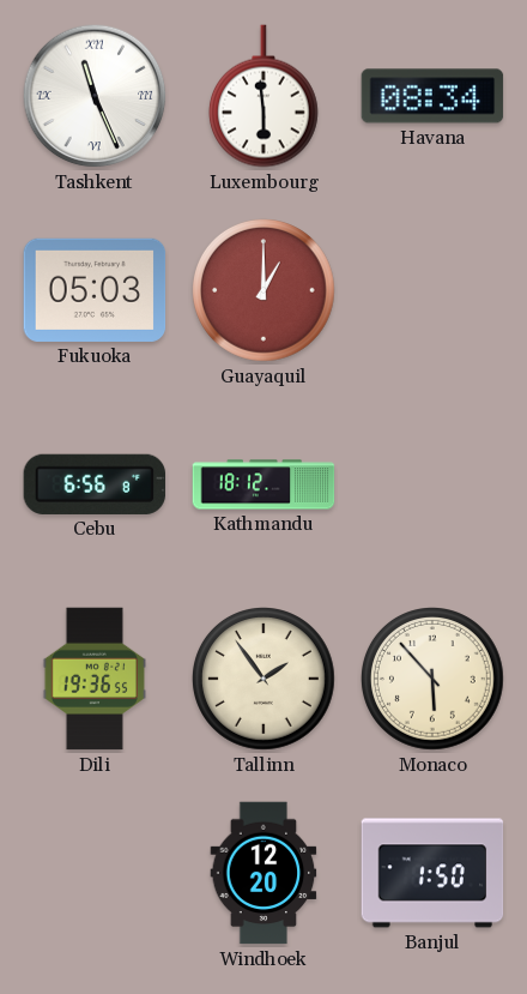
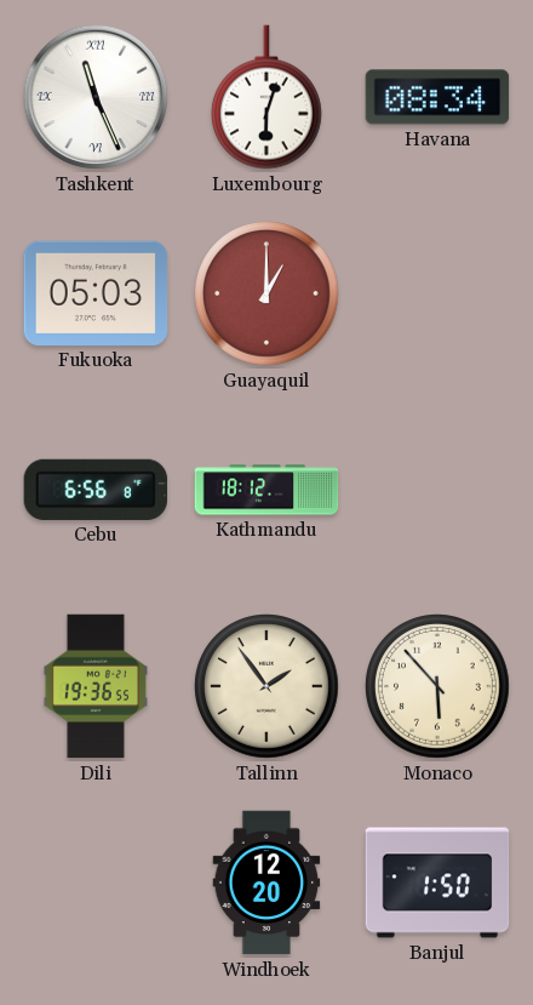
Luxembourg: 5:59 -> 6:03 (266, 97)
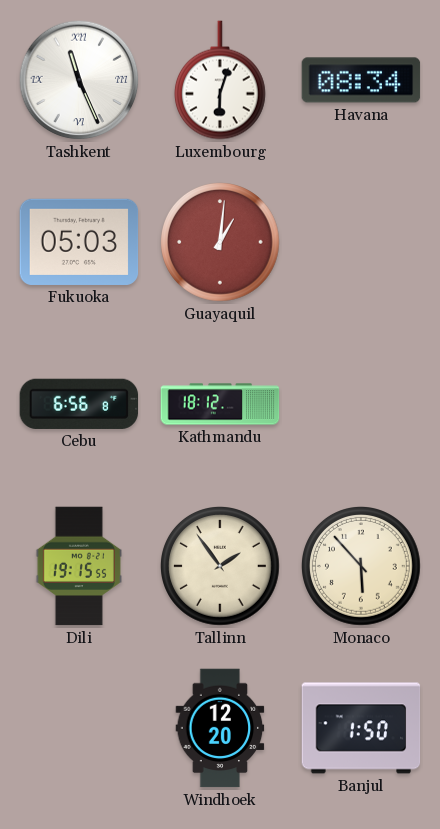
Guayaquil: 1:00 -> 1:01 (221, 243)
Dili: 19:36 -> 19:15 (79, 566)
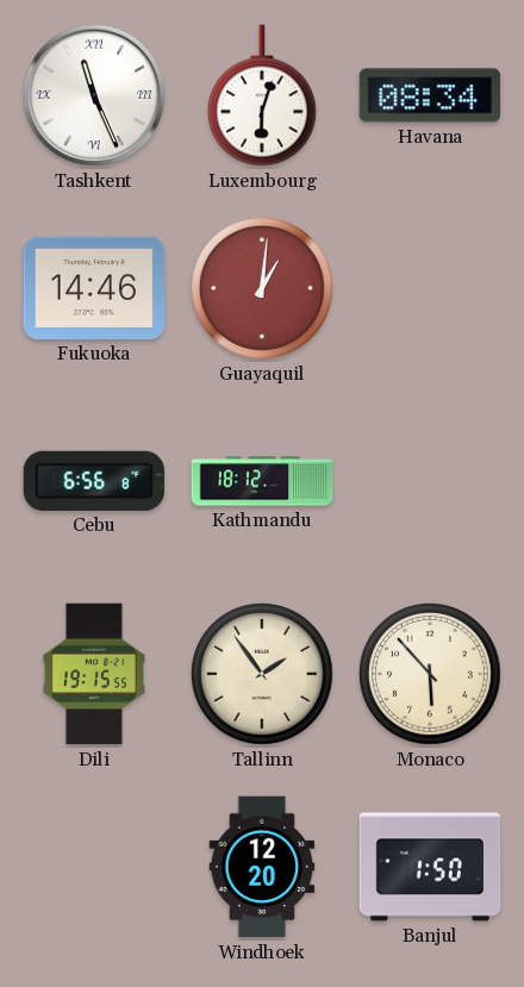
Fukuoka: 05:03 -> 14:46 (94, 288)
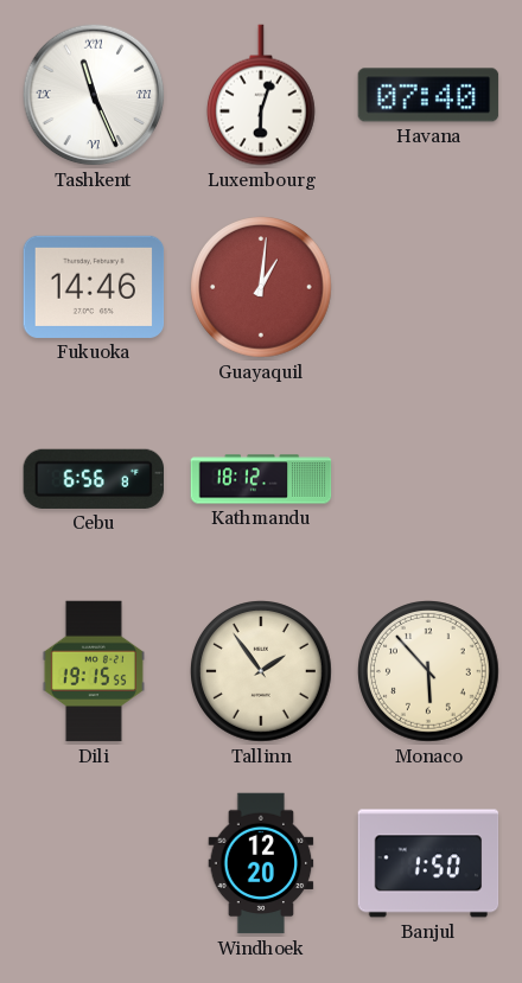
Havana: 08:34 -> 07:40 (428, 95)
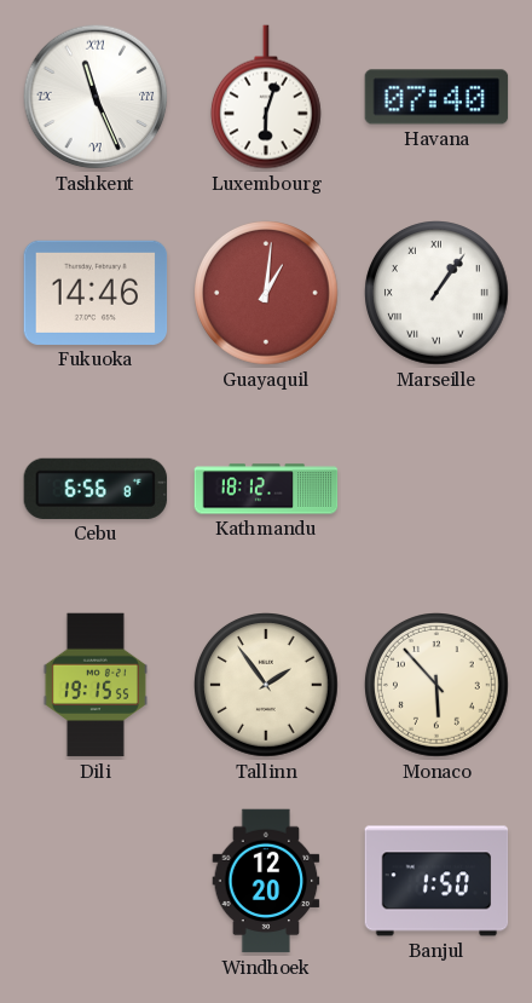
Marseille: none -> 1:06 (438, 294)
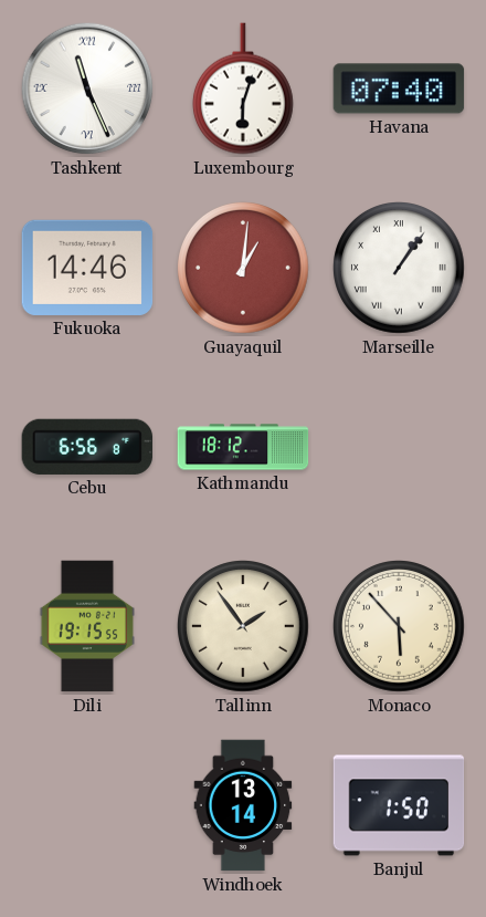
Windhoek: 12:20 -> 13:14 (243, 805)
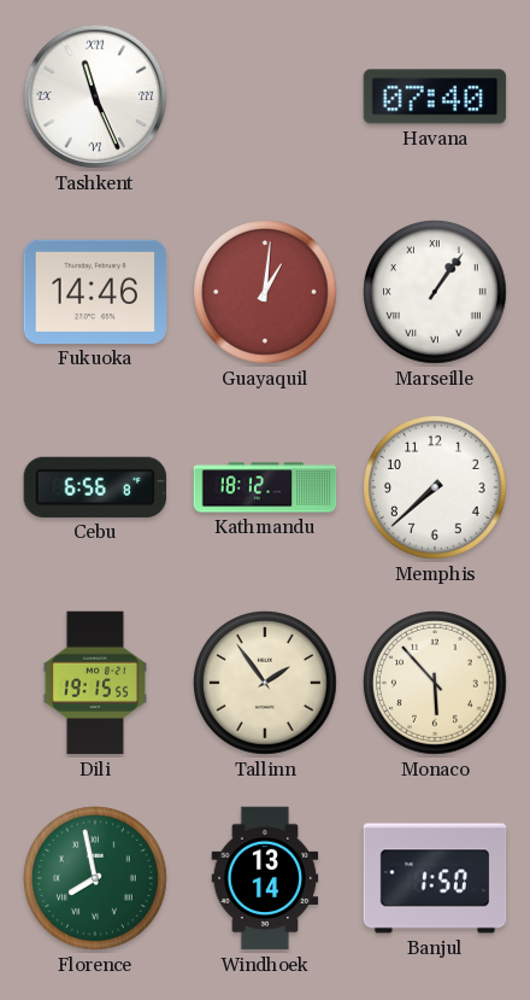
Luxembourg: 6:03 -> none (243, 88)
Memphis: none -> 7:38 (436, 489)
Florence: none -> 7:58 (96, 879)
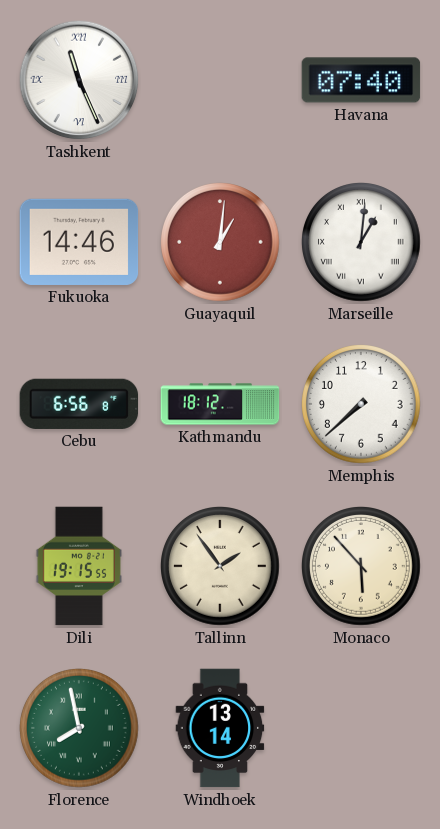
Marseille: 1:06 -> 1:01 (362, 243)
Banjul: 1:50 -> none (435, 878)
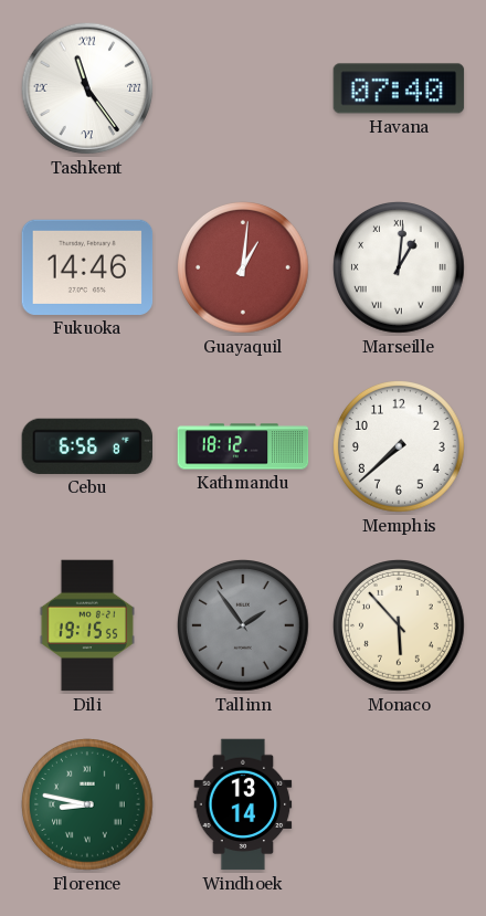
Tashkent: 11:26 -> 11:24 (87, 88)
Tallinn dial: cream -> grey (244, 627)
Florence: 7:58 -> 8:47 (88, 806)
